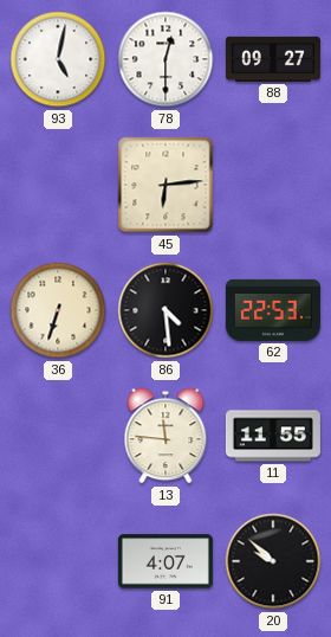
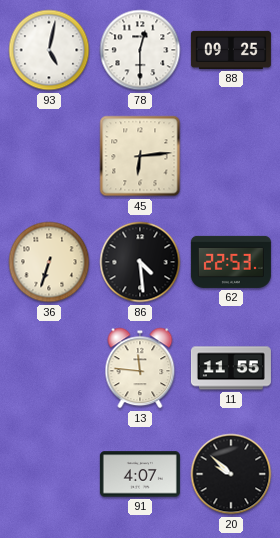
88: 09:27 -> 09:25 (231, 50)
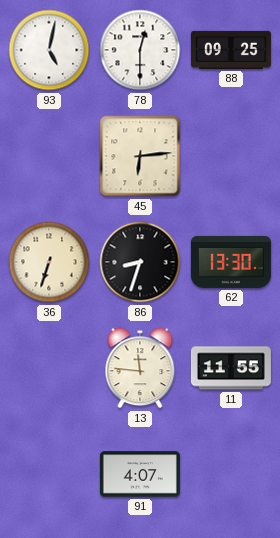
86: 4:29 -> 8:33 (140, 262)
62: 22:53 -> 13:30 (231, 262)
20: 9:52 -> none (231, 474)
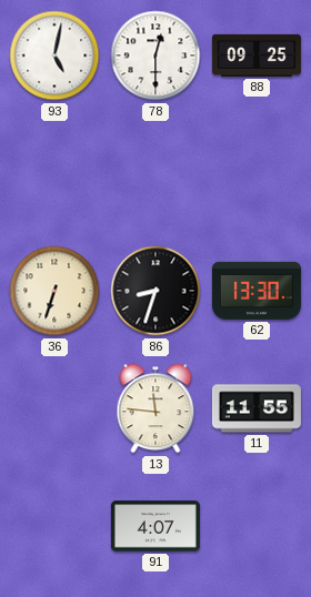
45: 6:14 -> none (140, 156)
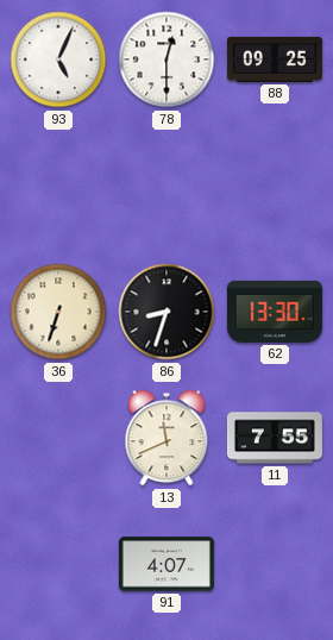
93: 5:02 -> 5:04 (58, 59)
13: 11:46 -> 11:41 (166, 438)
11: 11:55 -> 7:55 (275, 438)
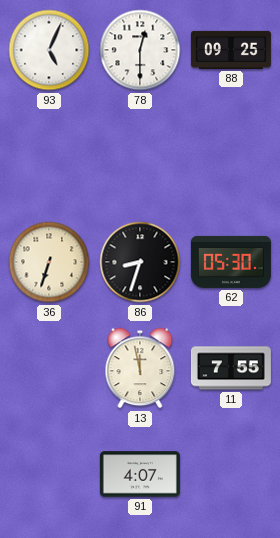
62: 13:30 -> 05:30 (231, 262)
13: 11:41 -> 11:58 (140, 368)
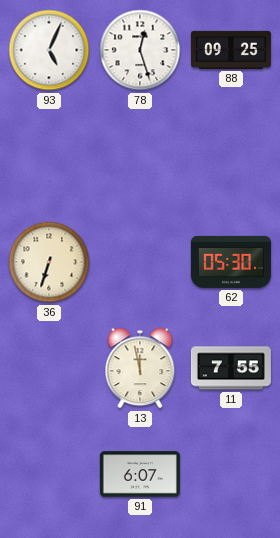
78: 12:30 -> 12:27 (140, 50)
86: 8:33 -> none (140, 262)
91: 4:07 -> 6:07 (140, 474)
